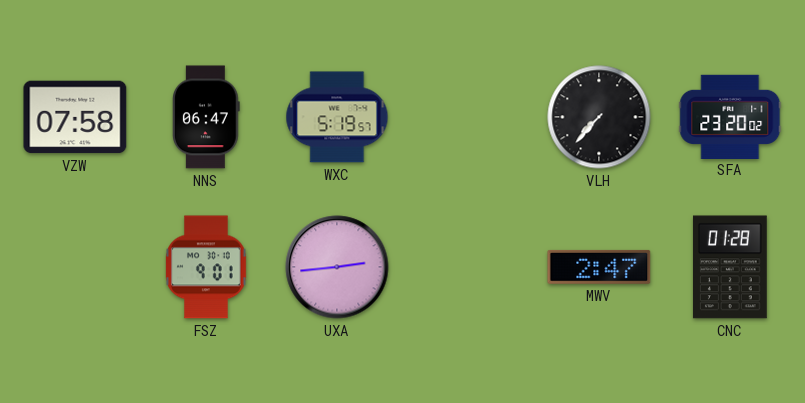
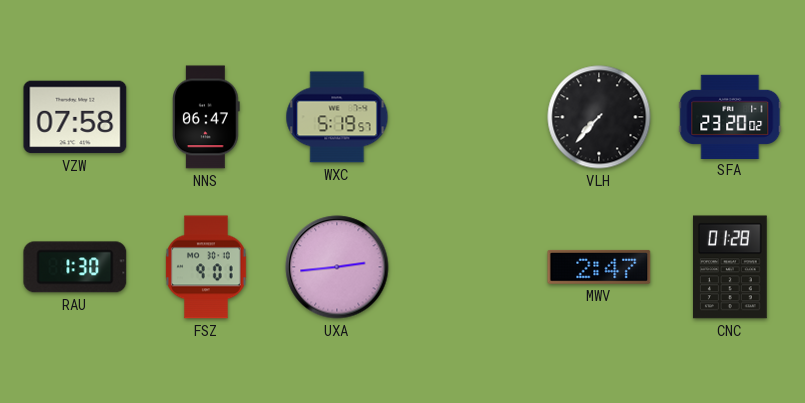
RAU: none -> 1:30 (75, 267)
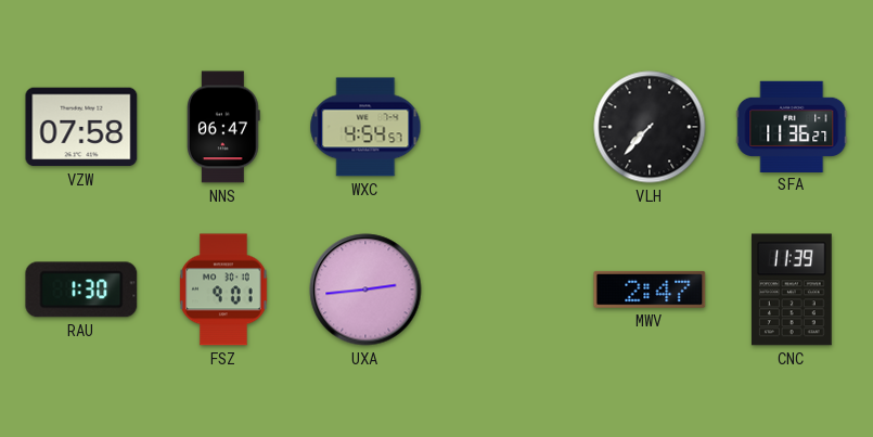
WXC: 5:19 -> 4:54 (365, 127)
SFA: 23:20 -> 11:36 (792, 126)
CNC: 01:28 -> 11:39 (792, 290)
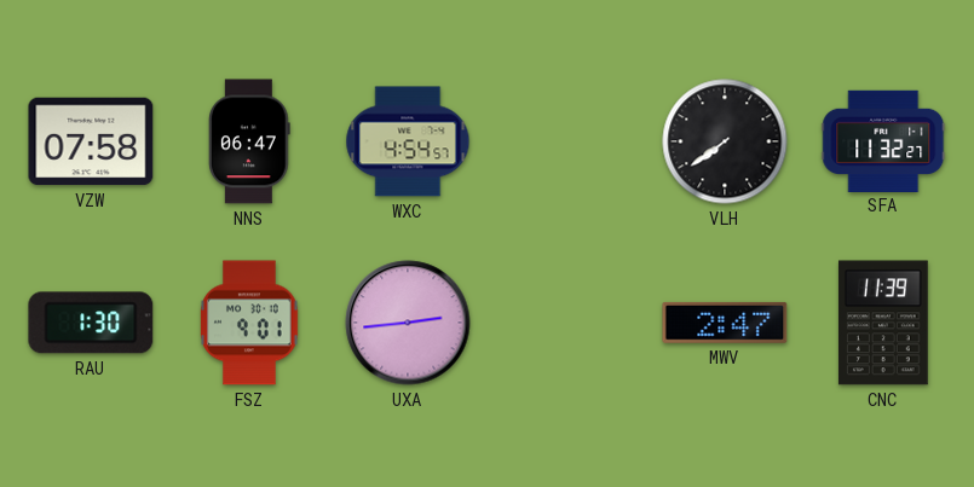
VLH: 7:37 -> 7:39 (725, 141)
SFA: 11:36 -> 11:32 (883, 140)
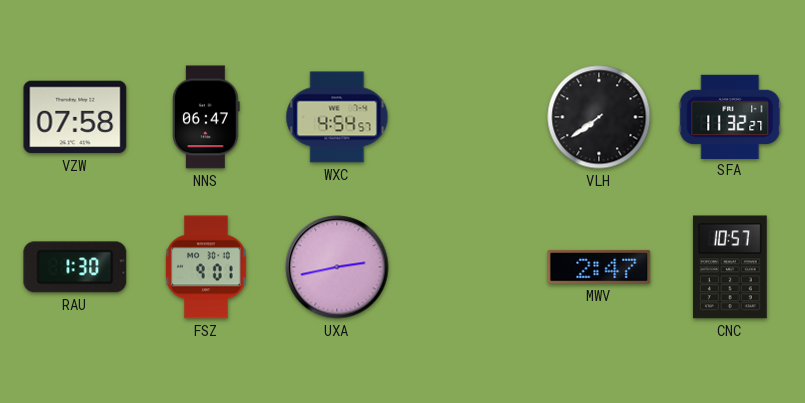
UXA: 2:44 -> 2:43 (337, 267)
CNC: 11:39 -> 10:57 (730, 267)
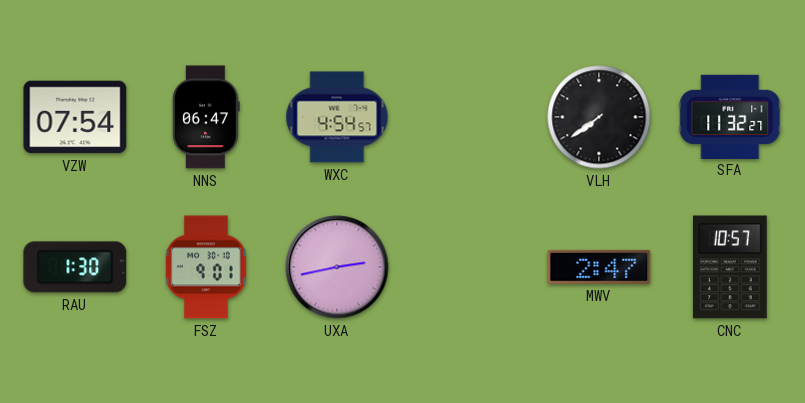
VZW: 07:58 -> 07:54 (75, 117)
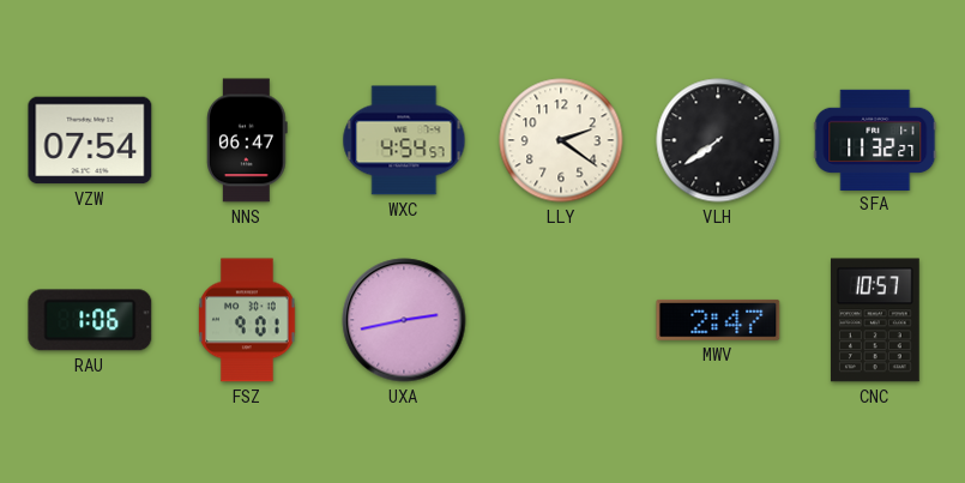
LLY: none -> 2:21 (561, 140)
RAU: 1:30 -> 1:06 (90, 320)
